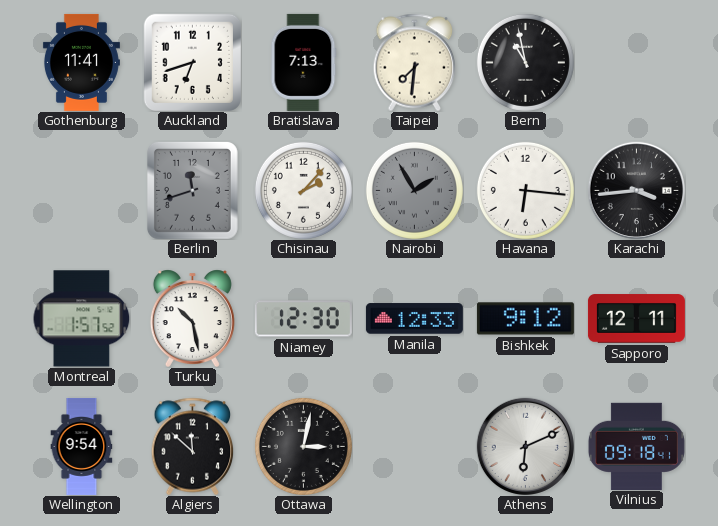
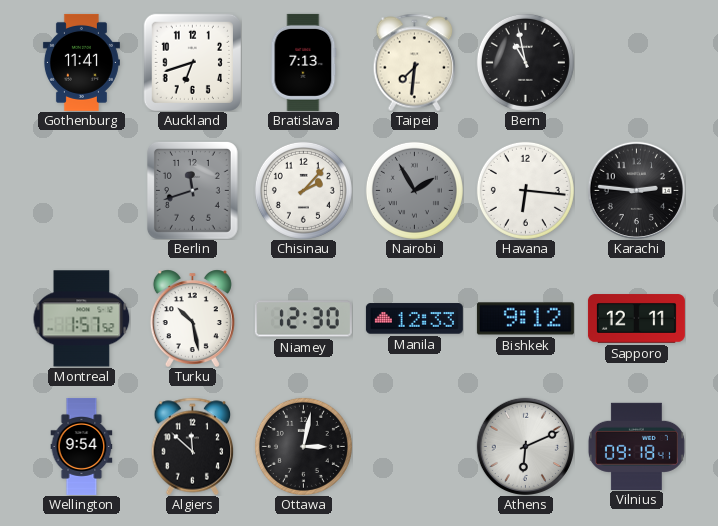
Karachi: 3:44 -> 2:46 (636, 190)
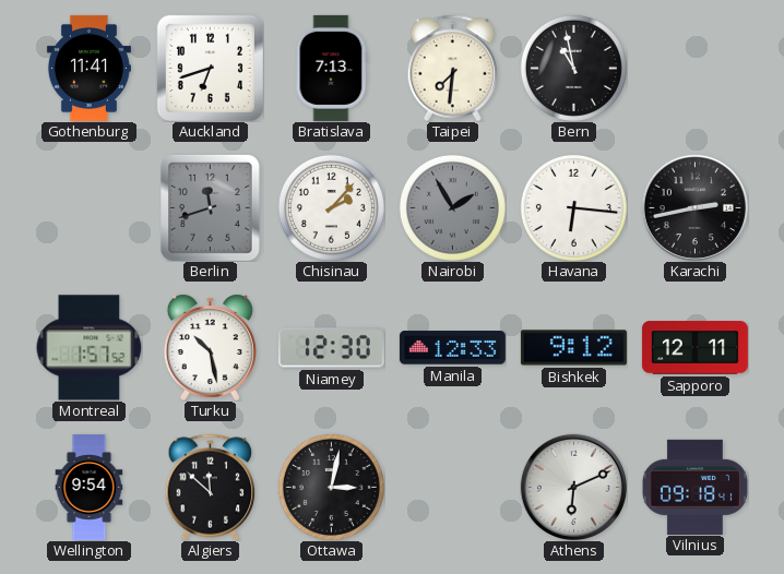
Karachi: 2:46 -> 2:43 (694, 207)
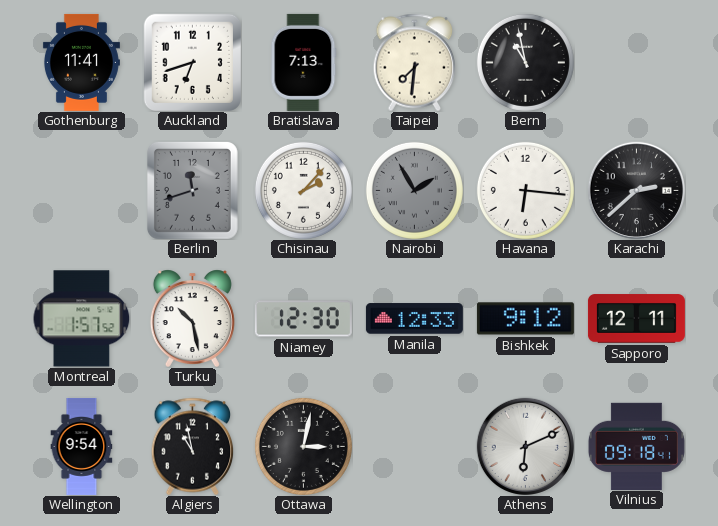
Karachi: 2:43 -> 2:38 (636, 190)
Algiers: 11:52 -> 10:58 (193, 446)
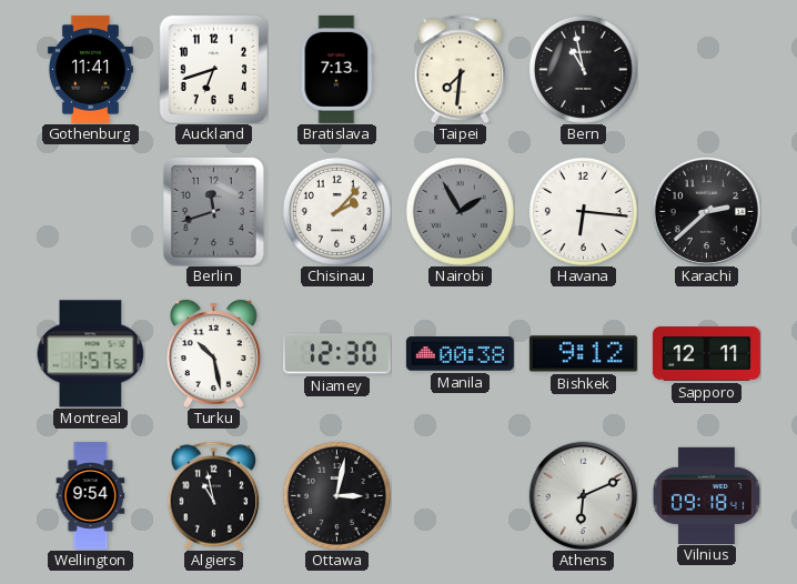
Manila: 12:33 -> 00:38 (460, 354)
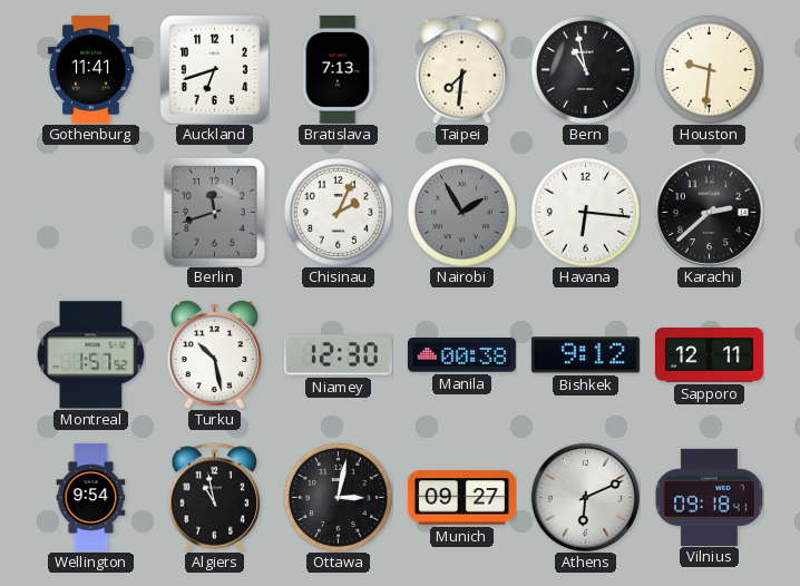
Houston: none -> 9:31 (709, 69)
Chisinau: 2:07 -> 2:04 (338, 212)
Munich: none -> 09:27 (461, 498)
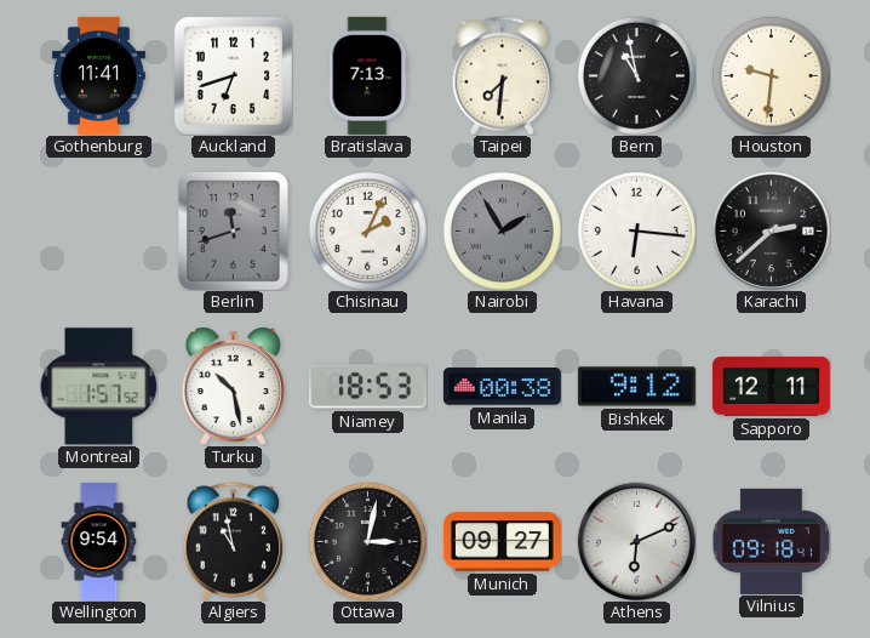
Niamey: 12:30 -> 18:53 (367, 387)
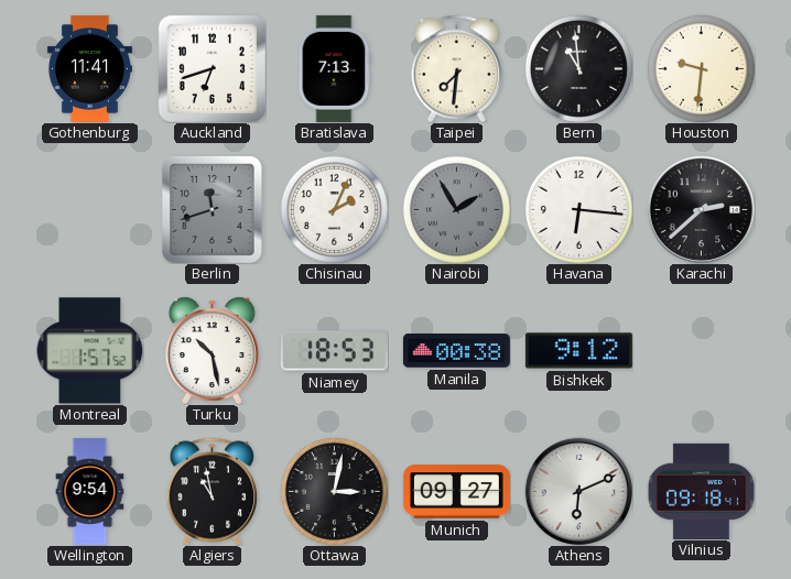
Bern: 10:58 -> 10:59 (578, 68)
Sapporo: 12:11 -> none (771, 387)
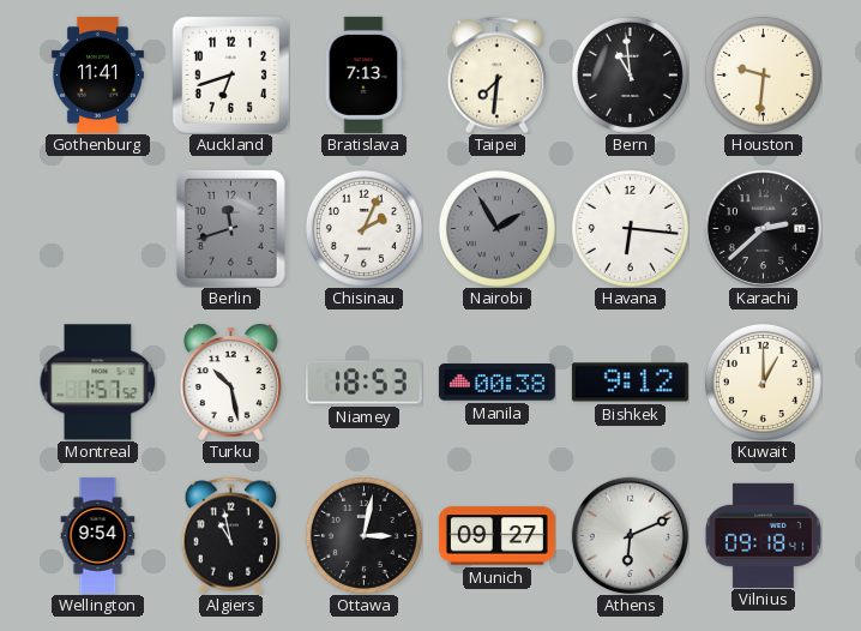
Kuwait: none -> 1:00 (763, 381)
